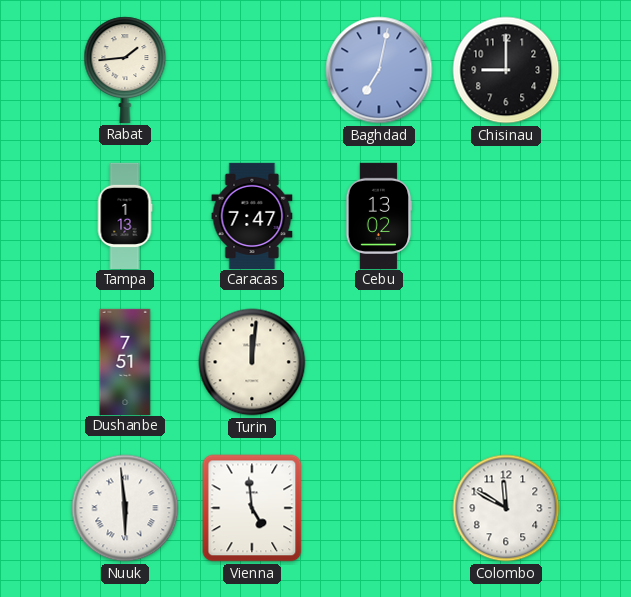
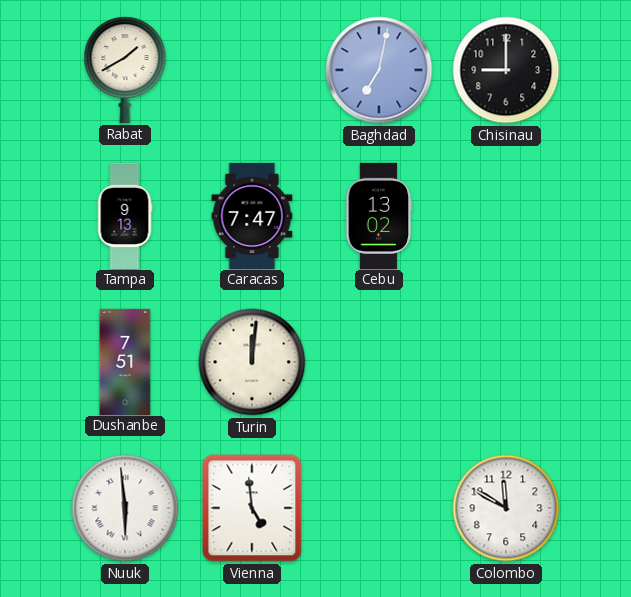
Rabat: 1:44 -> 1:40 (125, 70)
Tampa: 1:13 -> 9:13 (125, 215)
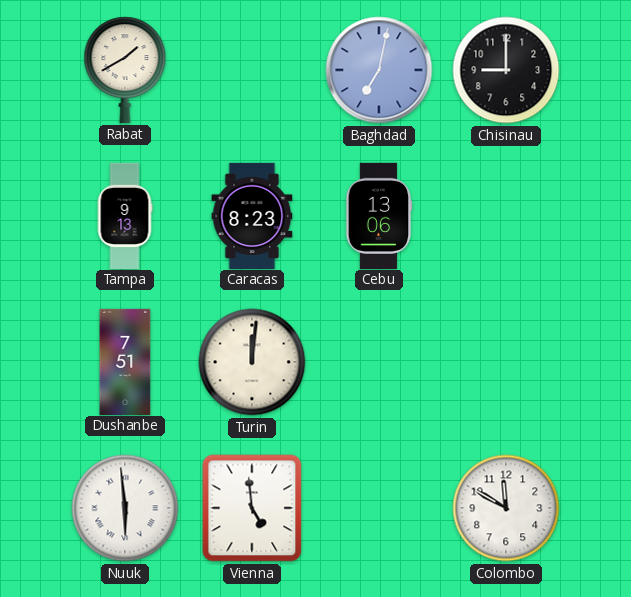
Caracas: 7:47 -> 8:23 (252, 215)
Cebu: 13:02 -> 13:06 (379, 215)
